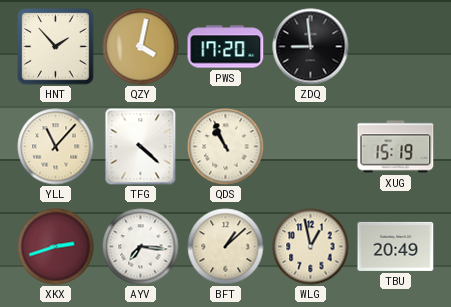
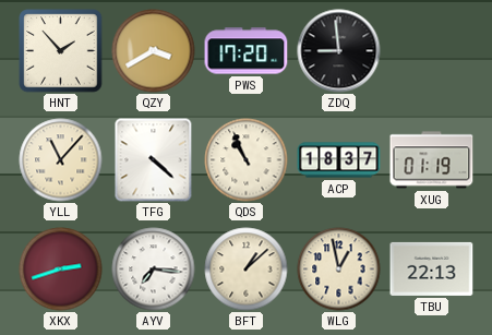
QZY: 4:02 -> 3:40 (154, 51)
ACP: none -> 18:37 (339, 160)
XUG: 15:19 -> 01:19 (432, 160)
TBU: 20:49 -> 22:13 (432, 268)
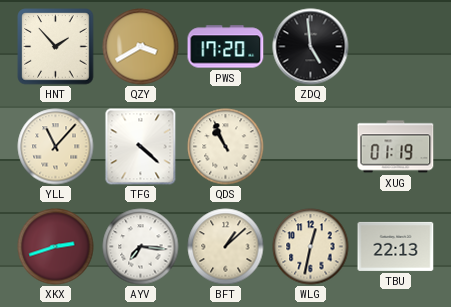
ZDQ: 8:59 -> 4:59 (311, 47)
ACP: 18:37 -> none (339, 160)
WLG: 12:58 -> 12:32 (311, 247)
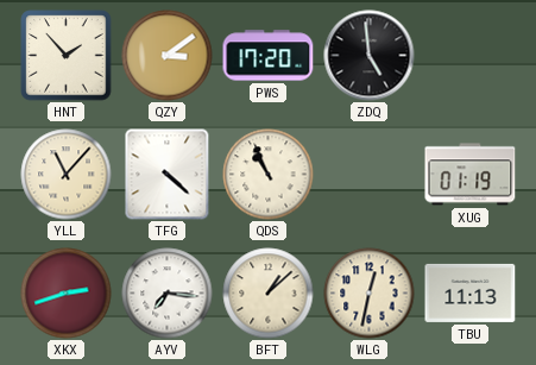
QZY: 3:40 -> 3:09 (168, 56)
TBU: 22:13 -> 11:13 (471, 292)
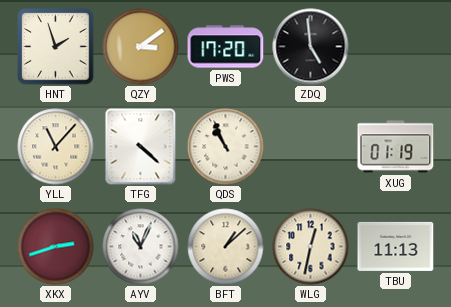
HNT: 1:53 -> 1:57 (56, 47)
AYV: 7:16 -> 11:04 (141, 247)
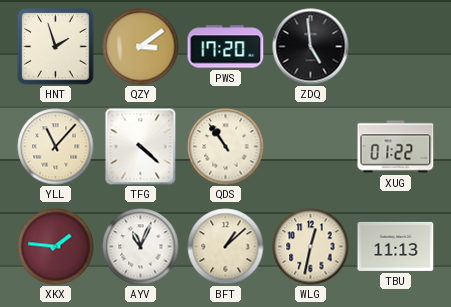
QDS: 10:56 -> 10:54 (226, 147)
XUG: 01:19 -> 01:22 (396, 147)
XKX: 2:42 -> 1:46 (56, 247)
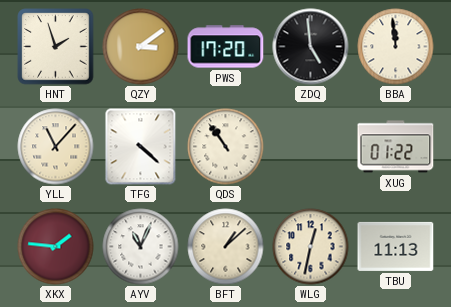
BBA: none -> 11:59 (396, 47)
